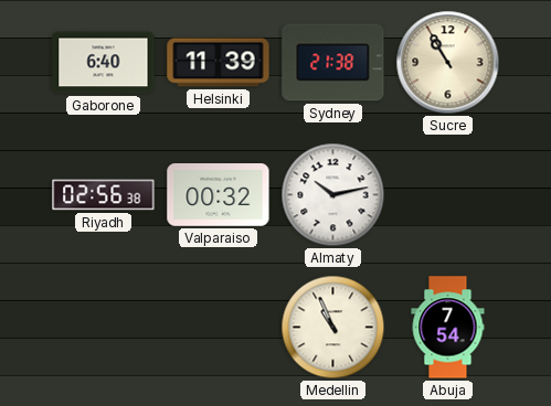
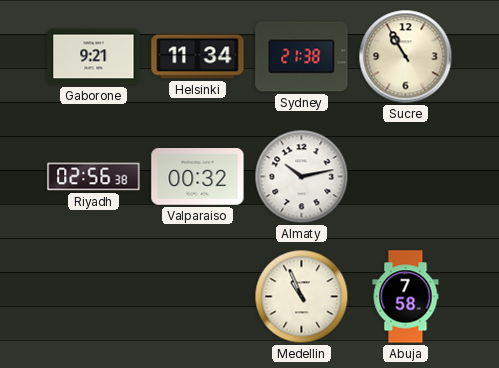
Gaborone: 6:40 -> 9:21 (94, 57)
Helsinki: 11:39 -> 11:34 (198, 57)
Abuja: 7:54 -> 7:58 (406, 297)
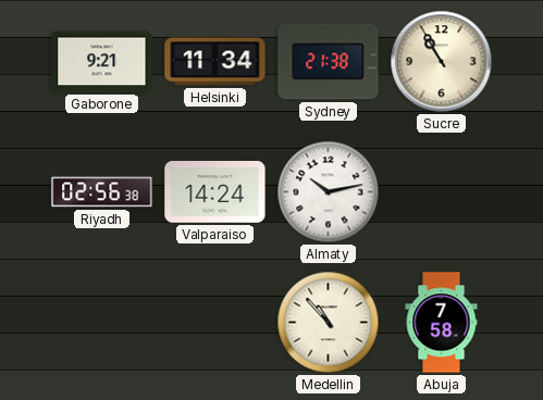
Valparaiso: 00:32 -> 14:24 (215, 192)
Medellin: 10:56 -> 10:53 (329, 323)
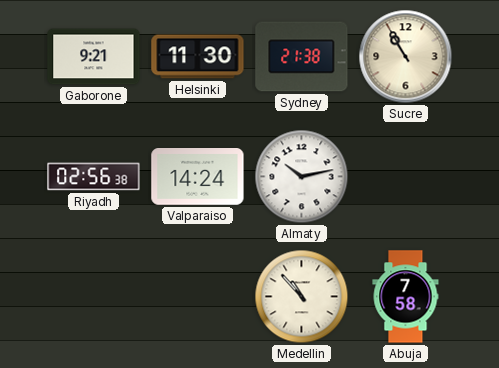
Helsinki: 11:34 -> 11:30 (198, 57)
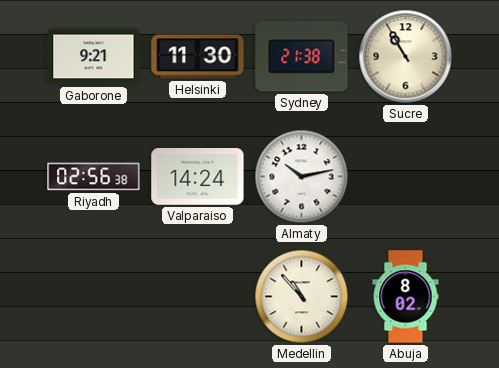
Abuja: 7:58 -> 8:02 (406, 297)
